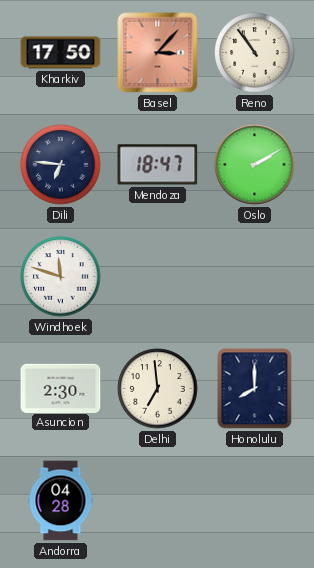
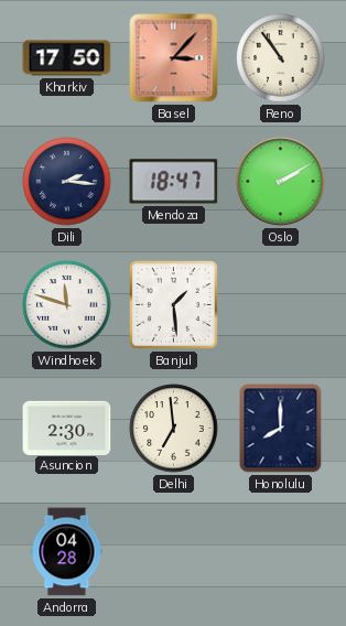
Dili: 6:46 -> 2:16 (67, 182)
Banjul: none -> 1:29 (174, 305)
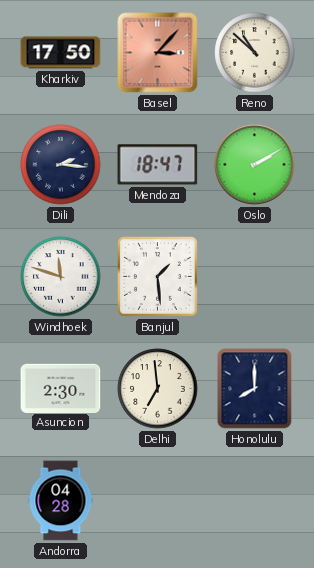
Reno: 10:54 -> 10:52 (255, 53)
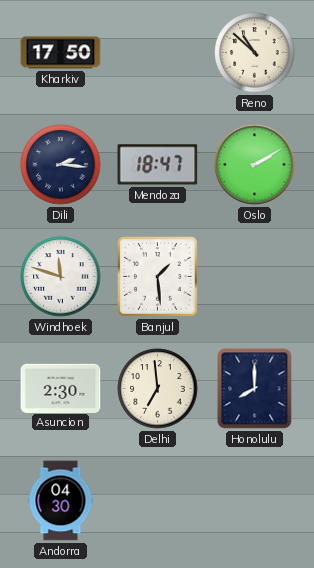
Basel: 3:07 -> none (158, 53)
Andorra: 04:28 -> 04:30 (61, 501)
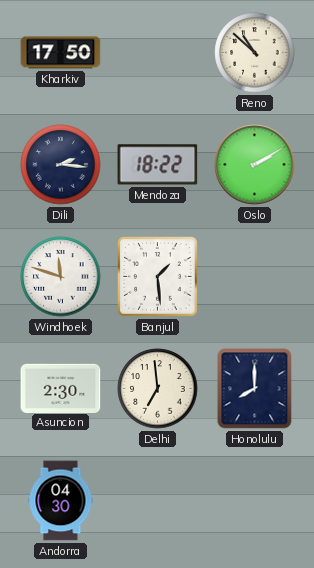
Mendoza: 18:47 -> 18:22 (158, 165)
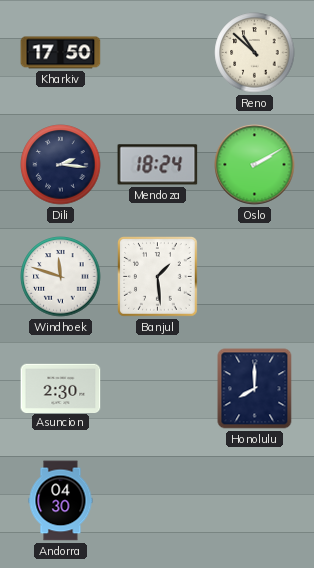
Mendoza: 18:22 -> 18:24 (158, 165)
Delhi: 6:59 -> none (158, 389)
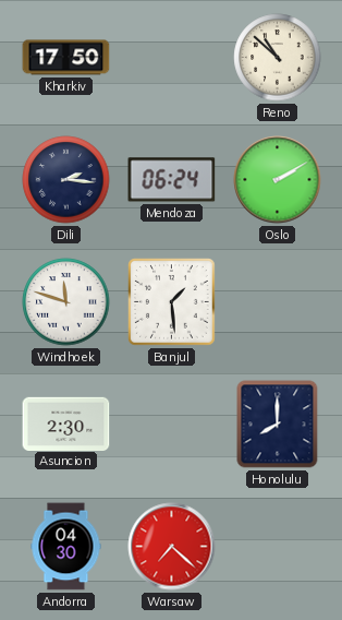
Mendoza: 18:24 -> 06:24 (172, 180)
Warsaw: none -> 7:22 (172, 547)
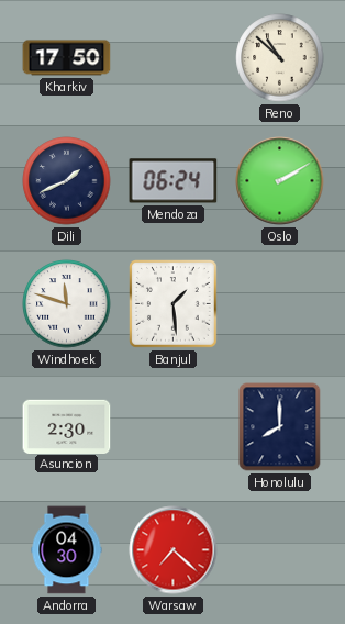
Dili: 2:16 -> 1:41 (67, 181)
